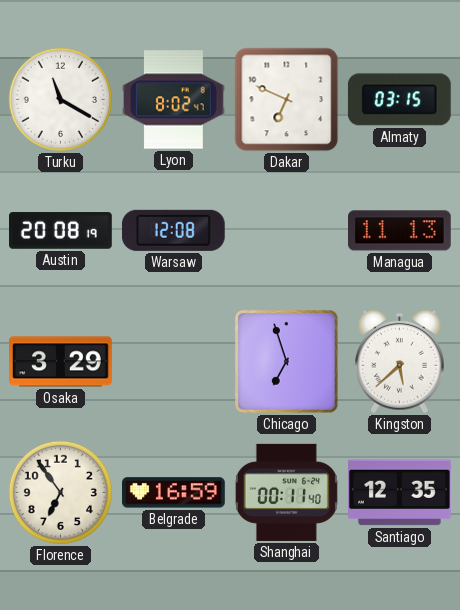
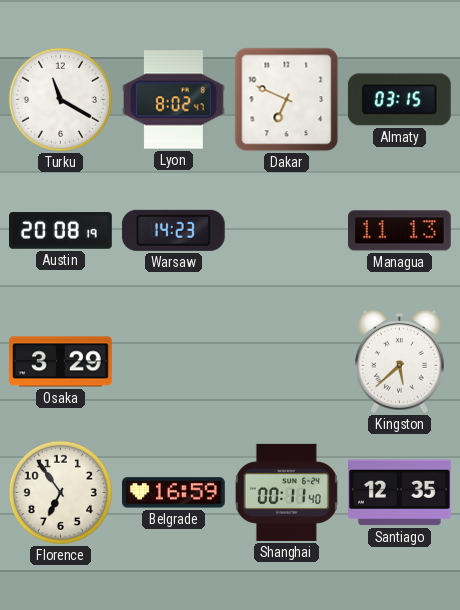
Warsaw: 12:08 -> 14:23 (173, 230)
Chicago: 6:57 -> none (286, 361)
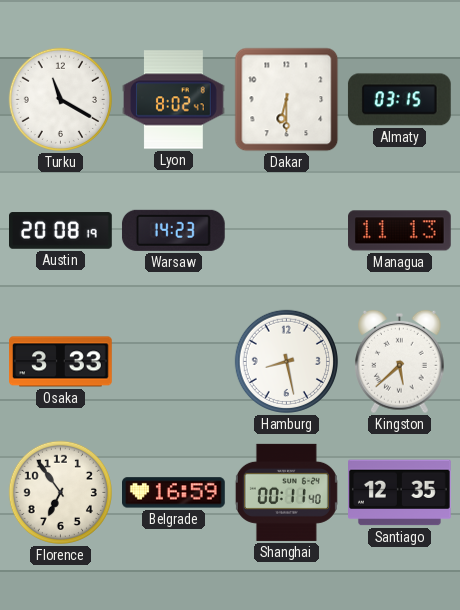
Dakar: 6:49 -> 6:30 (287, 100)
Osaka: 3:29 -> 3:33 (61, 362)
Hamburg: none -> 8:28 (286, 361)
